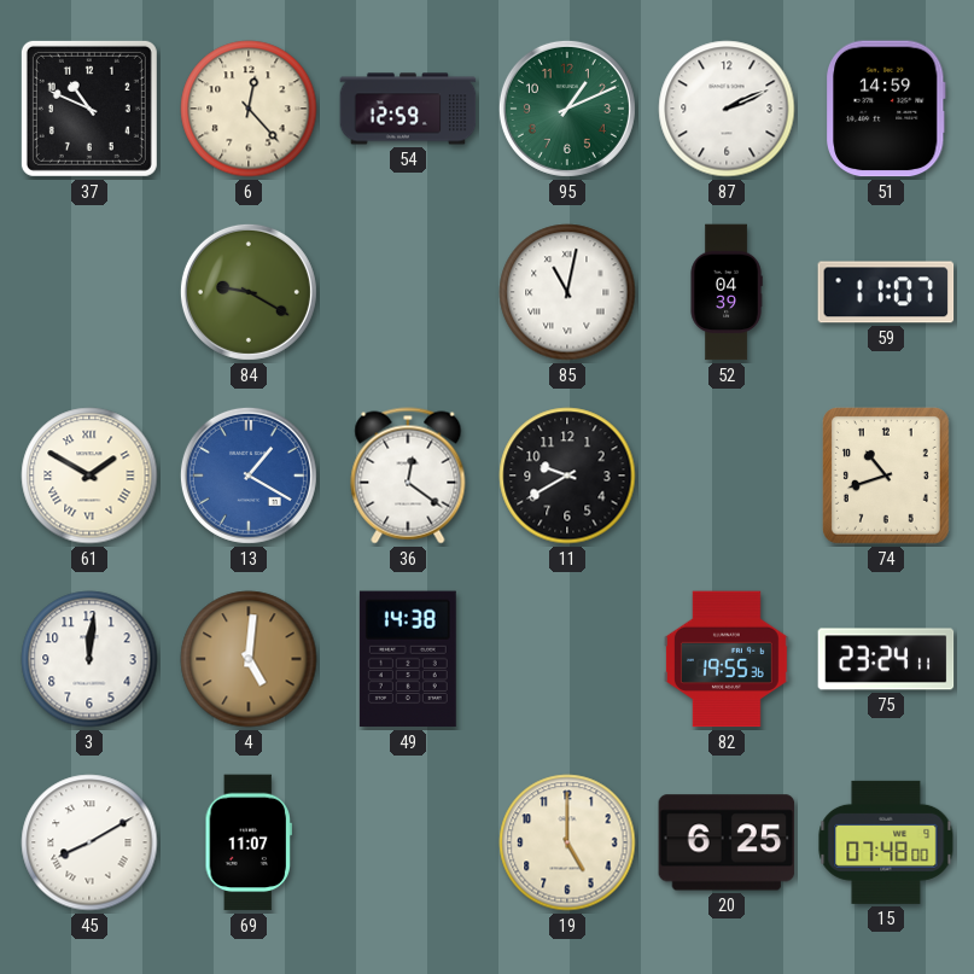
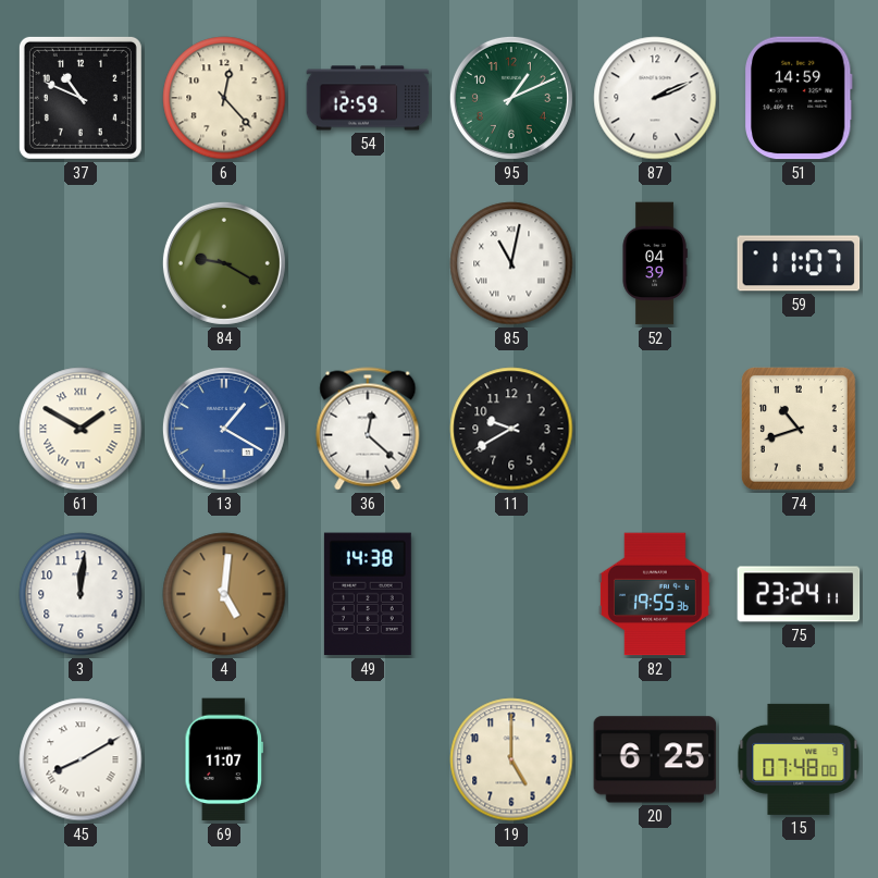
36: 12:21 -> 12:22 (368, 429)
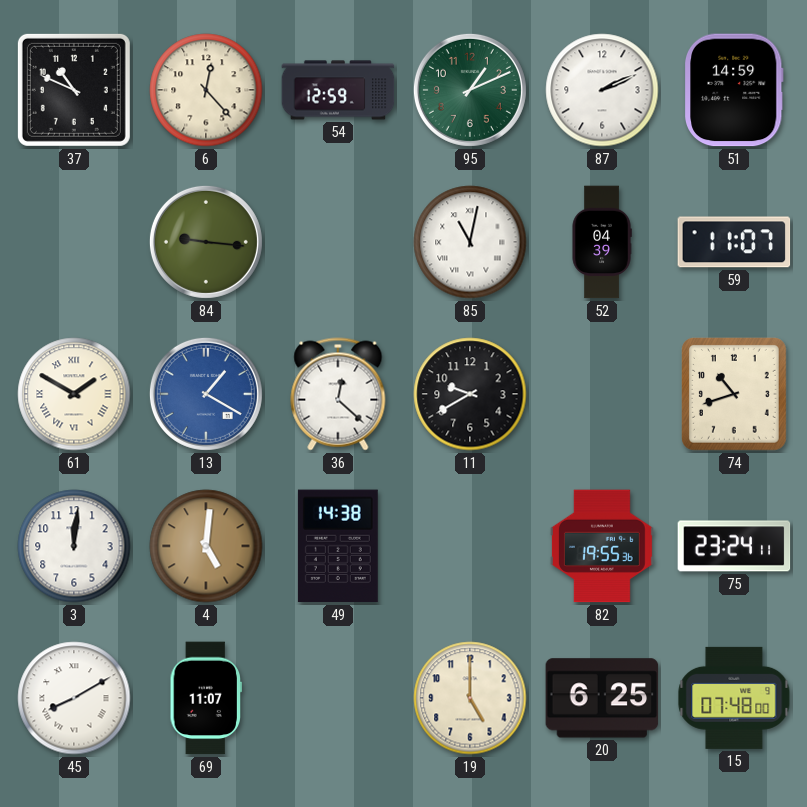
84: 9:20 -> 9:16 (206, 242)
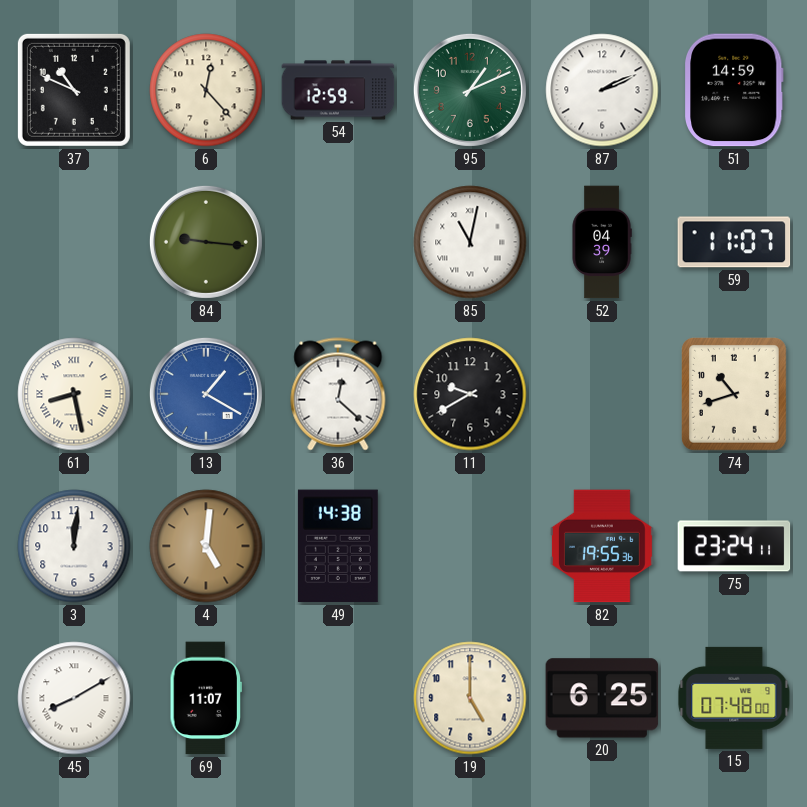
61: 1:50 -> 8:28 (74, 394)
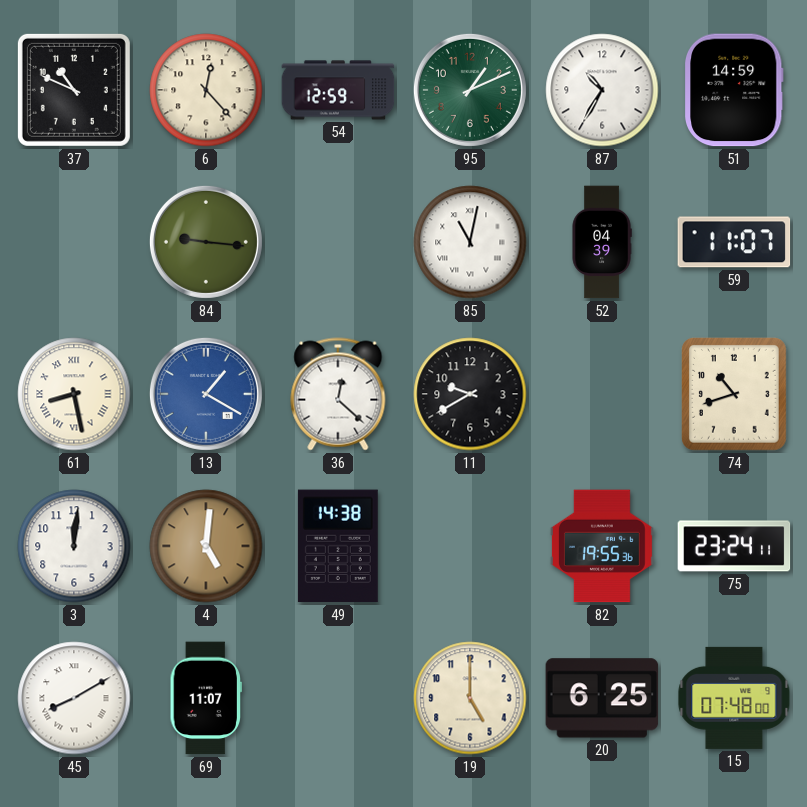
87: 2:11 -> 10:35 (602, 90)
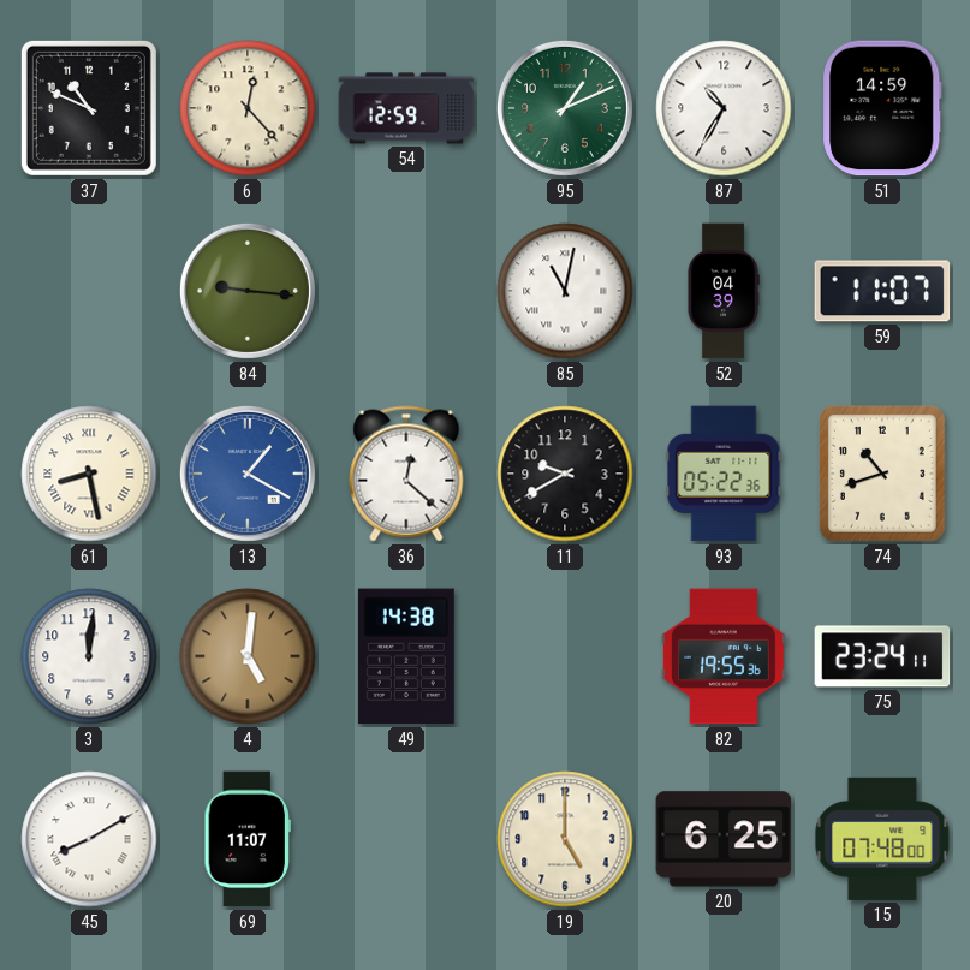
93: none -> 05:22 (724, 474)
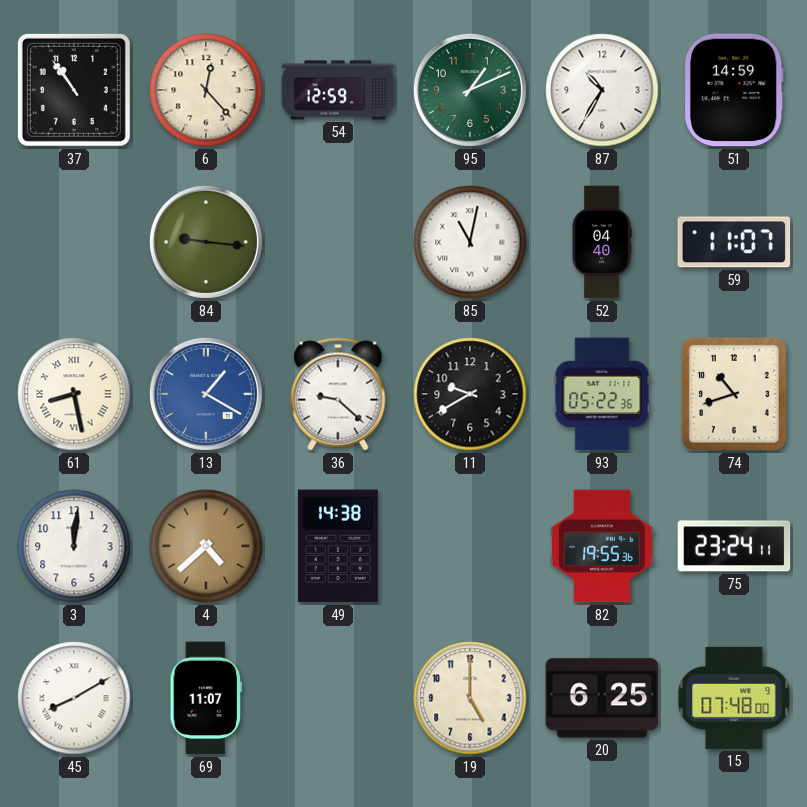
37: 10:49 -> 10:54 (74, 90)
52: 04:39 -> 04:40 (602, 242)
36: 12:22 -> 9:22 (338, 394)
4: 5:01 -> 4:38 (206, 546)
